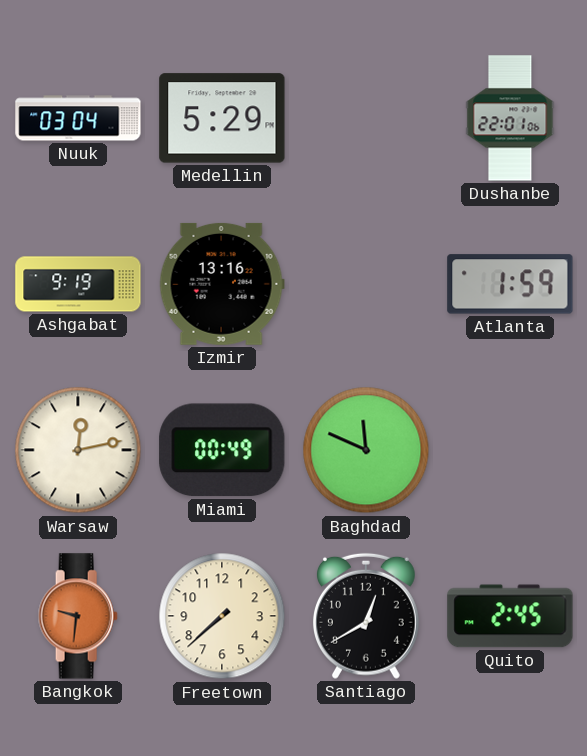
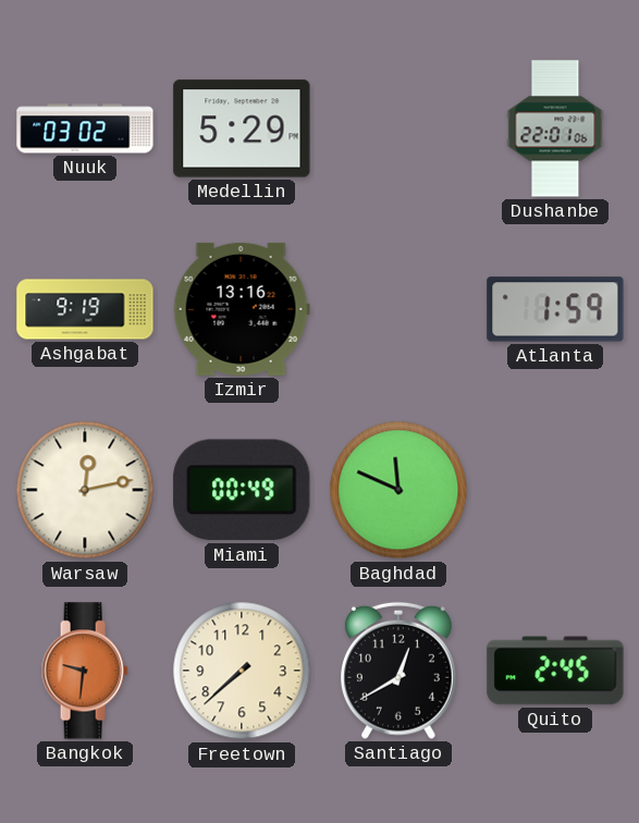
Nuuk: 03:04 -> 03:02 (85, 128)
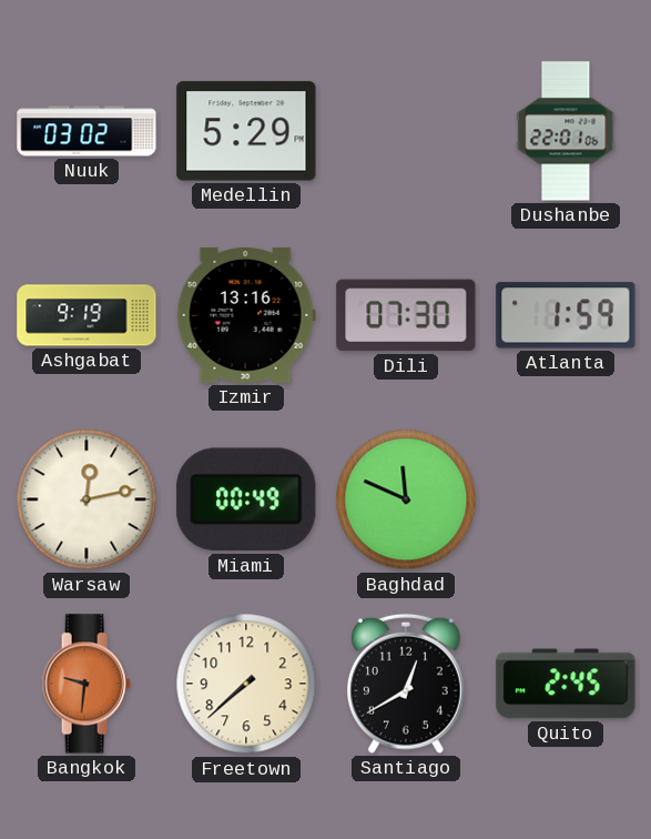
Dili: none -> 07:30 (406, 315)
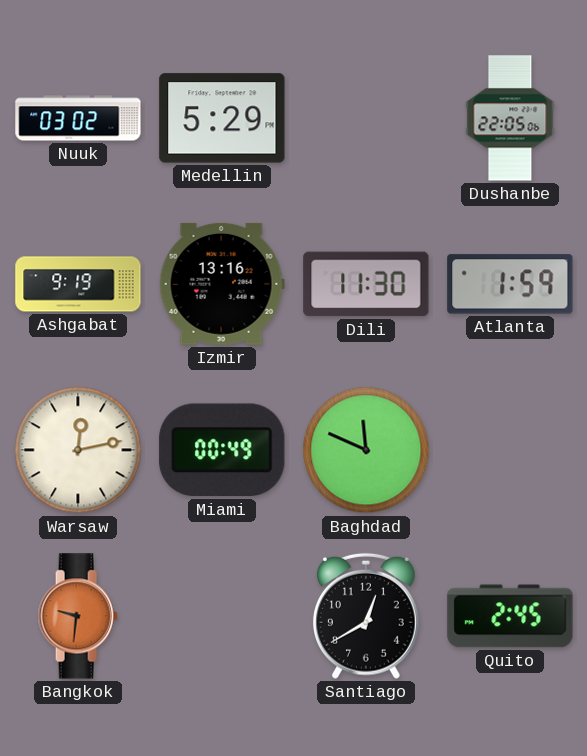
Dushanbe: 22:01 -> 22:05 (510, 118)
Dili: 07:30 -> 11:30 (366, 284)
Freetown: 7:38 -> none (246, 684)
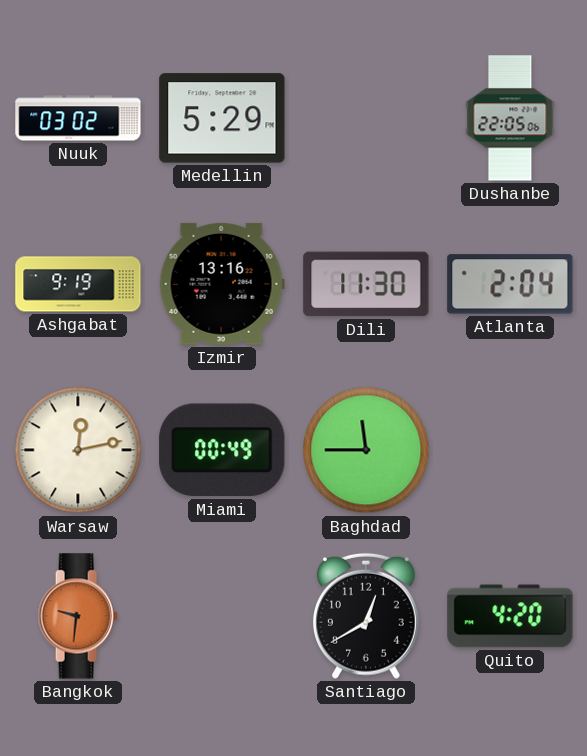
Atlanta: 1:59 -> 2:04 (510, 284)
Baghdad: 11:49 -> 11:45 (366, 450)
Quito: 2:45 -> 4:20 (510, 616)
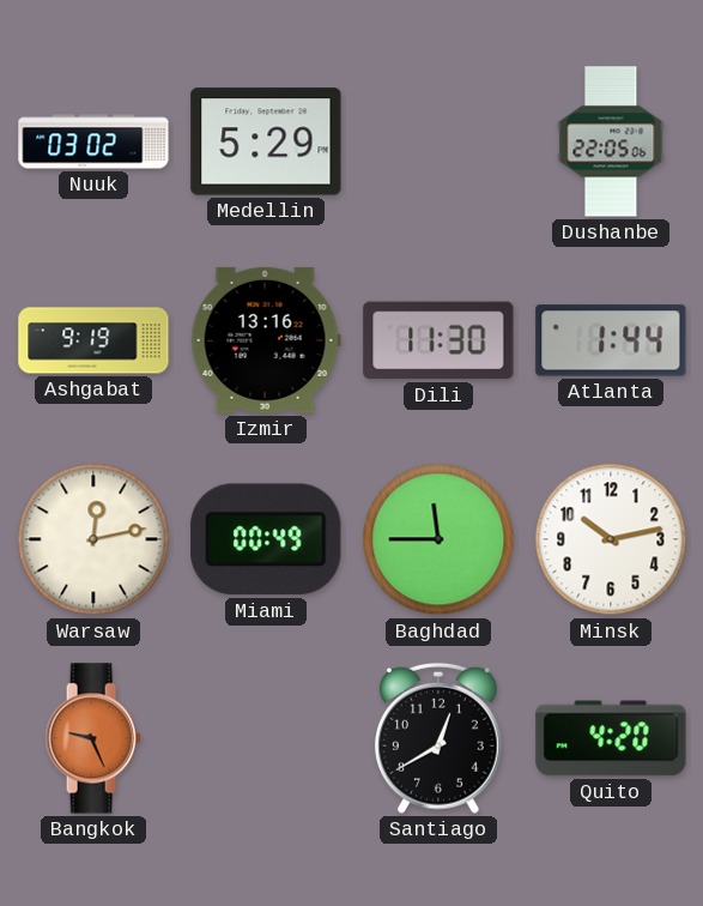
Atlanta: 2:04 -> 1:44 (611, 340)
Minsk: none -> 10:13 (611, 539)
Bangkok: 9:31 -> 9:26 (93, 738)
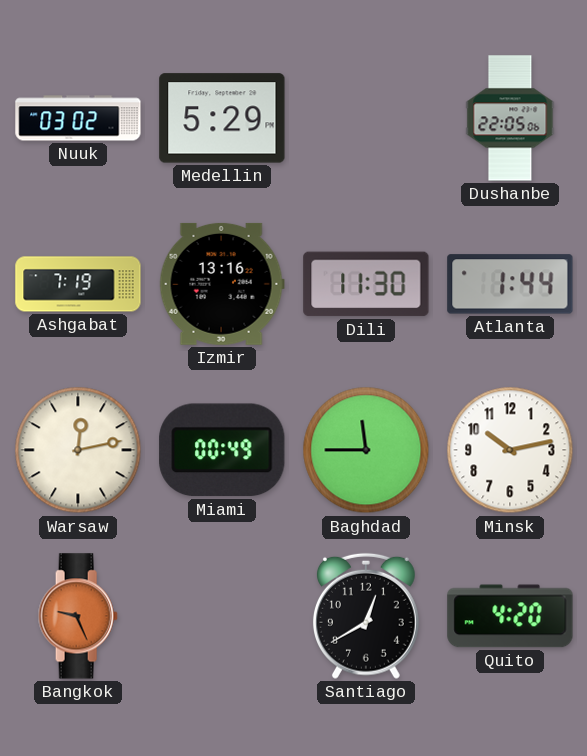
Ashgabat: 9:19 -> 7:19 (78, 284)
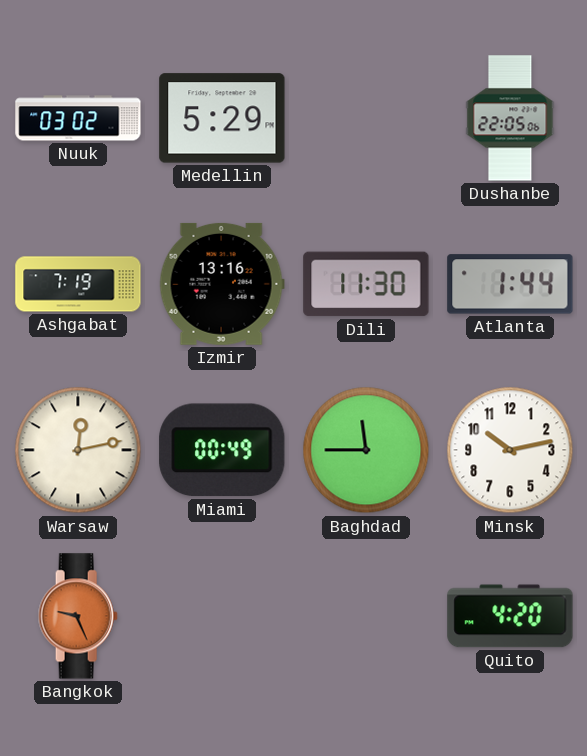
Santiago: 12:40 -> none (366, 616)
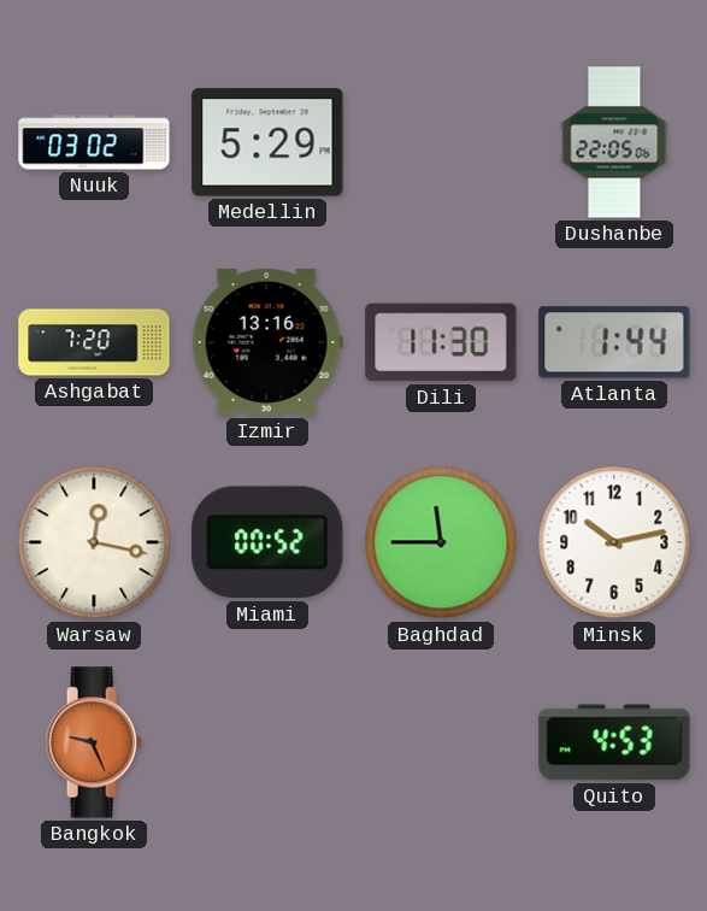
Ashgabat: 7:19 -> 7:20 (94, 342)
Warsaw: 12:13 -> 12:17 (94, 542)
Miami: 00:49 -> 00:52 (267, 542)
Quito: 4:20 -> 4:53 (614, 742)
